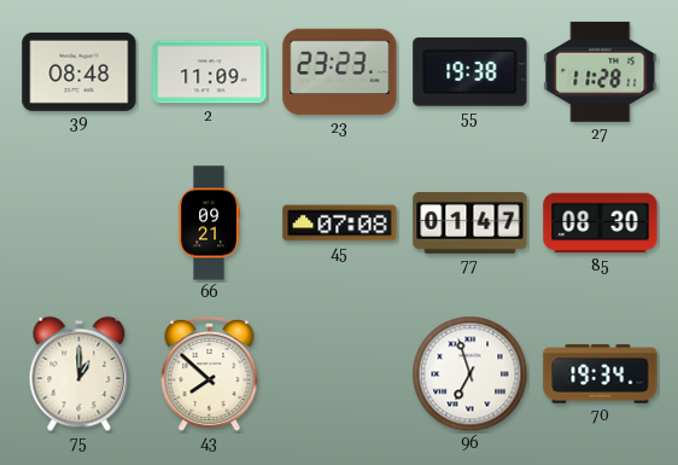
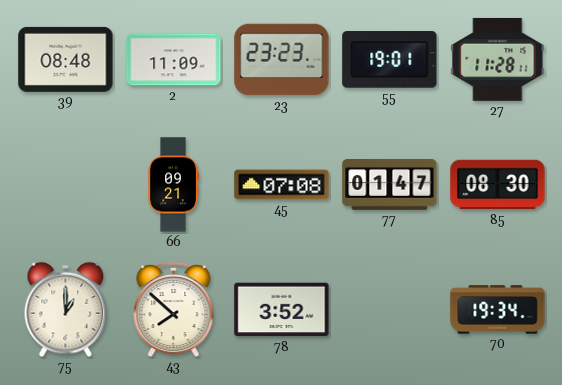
55: 19:38 -> 19:01 (390, 60)
78: none -> 3:52 (282, 310)
96: 6:57 -> none (470, 374)
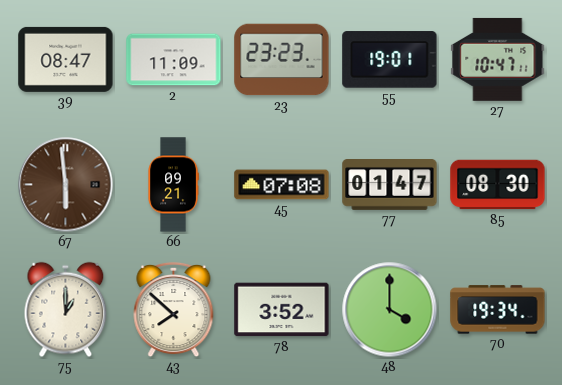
39: 08:48 -> 08:47 (66, 59)
27: 11:28 -> 10:47 (498, 59)
67: none -> 5:59 (66, 185)
48: none -> 4:00 (390, 310)
